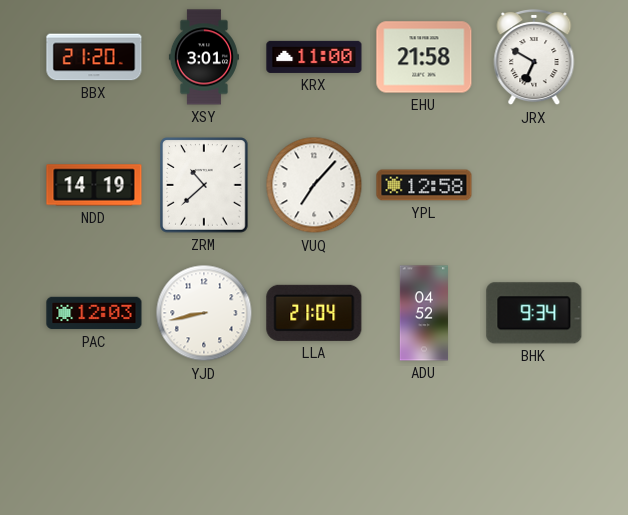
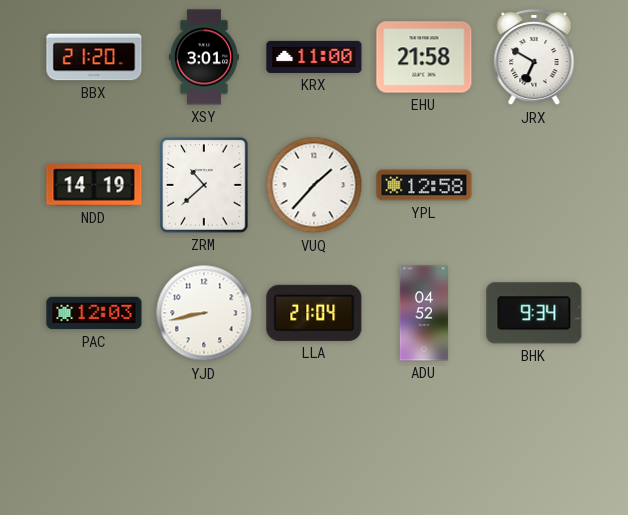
VUQ: 7:07 -> 1:37 (314, 185)
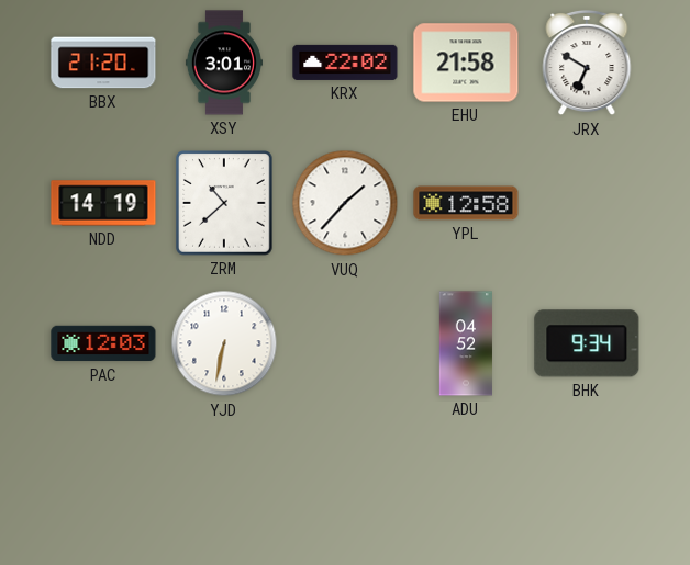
KRX: 11:00 -> 22:02 (345, 63)
YJD: 8:43 -> 6:32 (224, 343)
LLA: 21:04 -> none (314, 313)
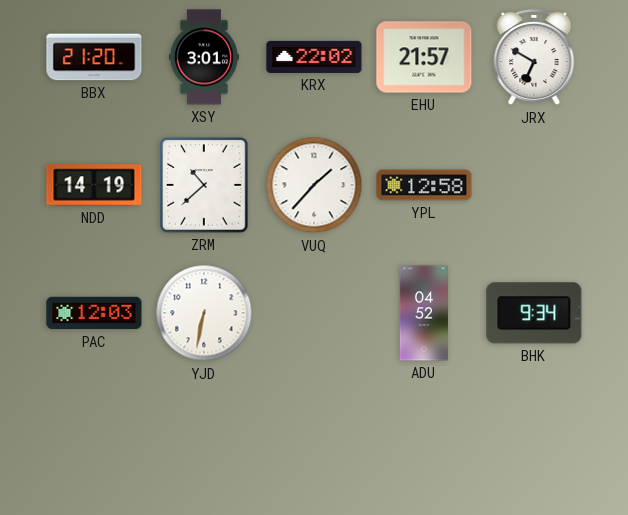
EHU: 21:58 -> 21:57 (424, 57)
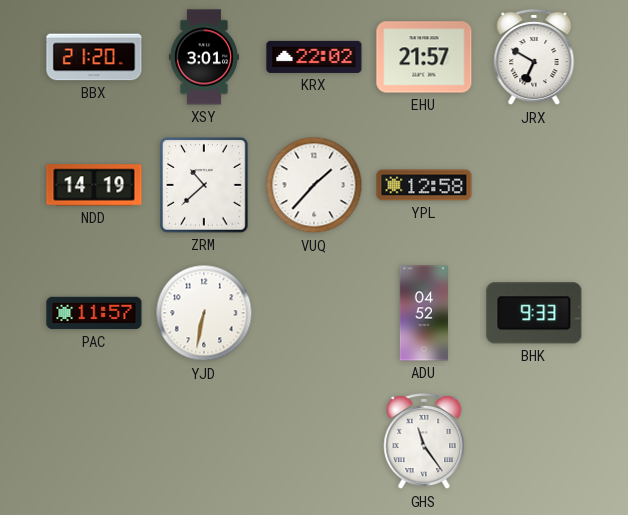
PAC: 12:03 -> 11:57 (94, 313)
BHK: 9:34 -> 9:33 (534, 313)
GHS: none -> 11:24 (424, 441)
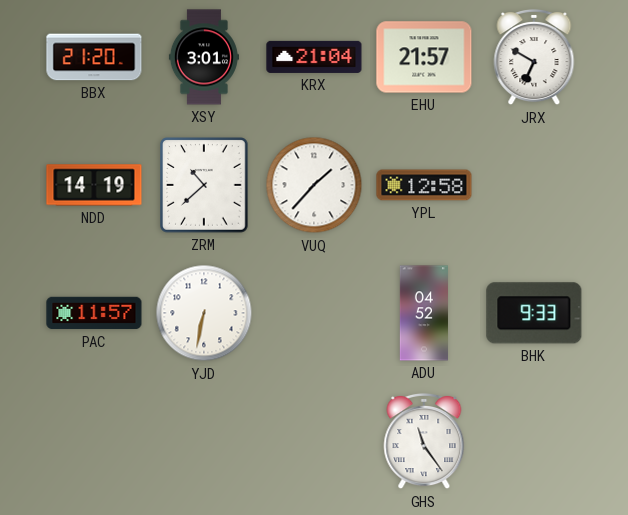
KRX: 22:02 -> 21:04 (314, 57)
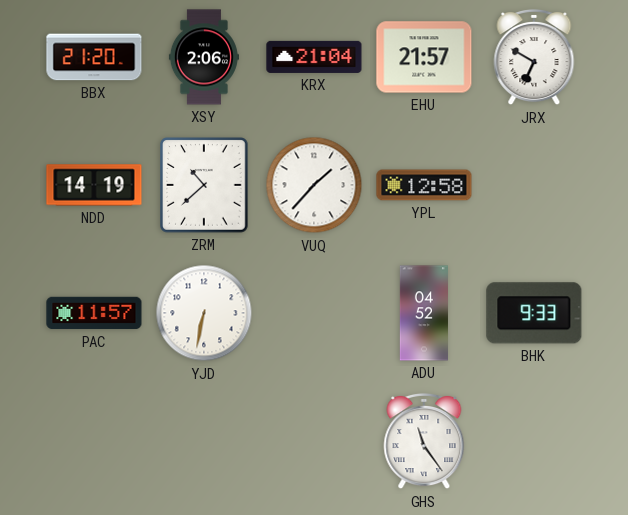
XSY: 3:01 -> 2:06 (204, 57)
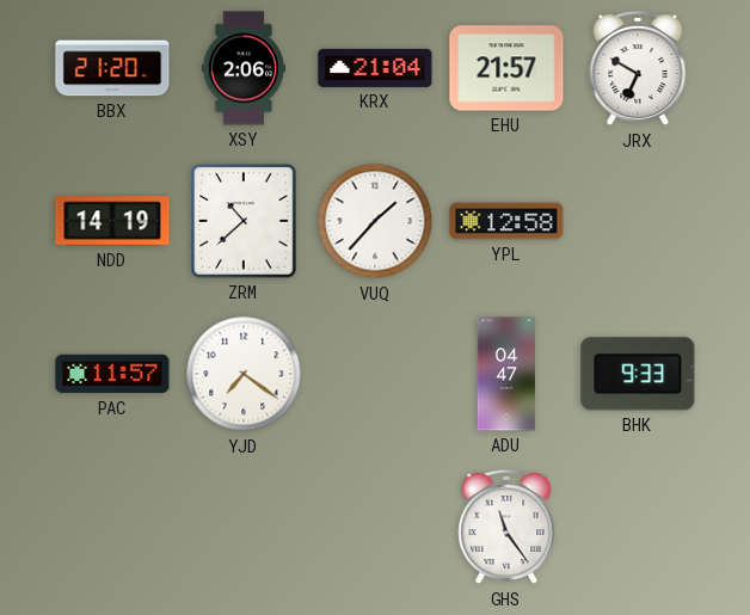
YJD: 6:32 -> 7:21 (244, 374)
ADU: 04:52 -> 04:47 (506, 374)
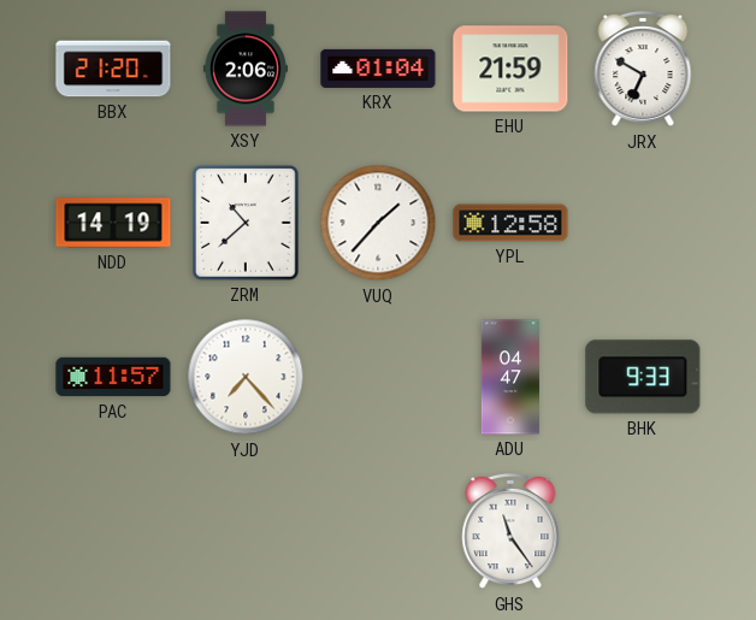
KRX: 21:04 -> 01:04 (378, 69)
EHU: 21:57 -> 21:59 (510, 69)
YJD: 7:21 -> 7:23 (246, 377)
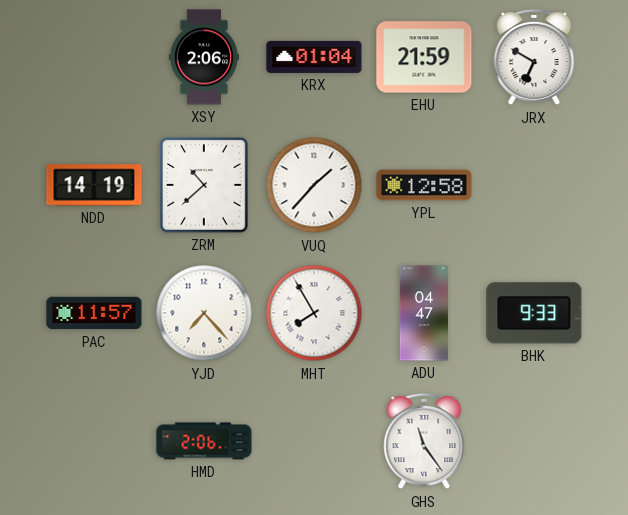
BBX: 21:20 -> none (113, 69)
MHT: none -> 7:55 (314, 313)
HMD: none -> 2:06 (204, 441)
